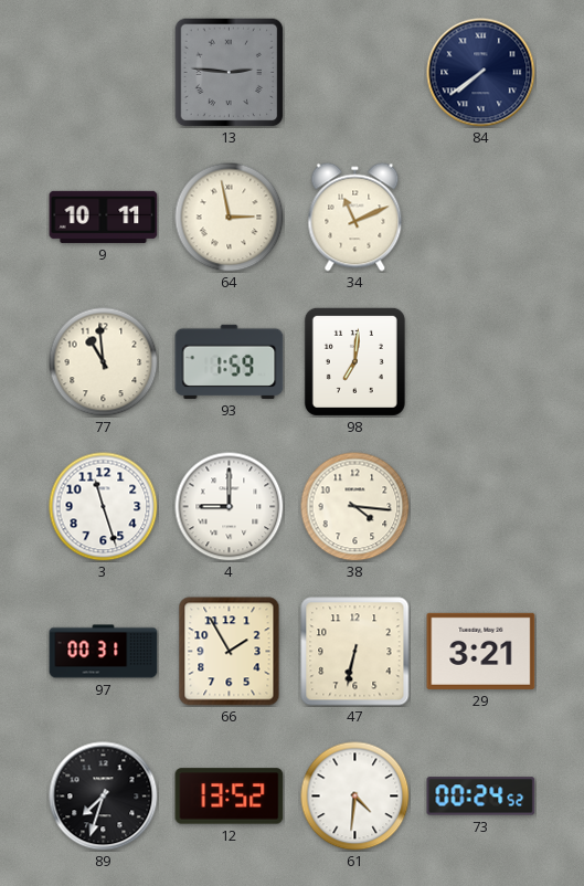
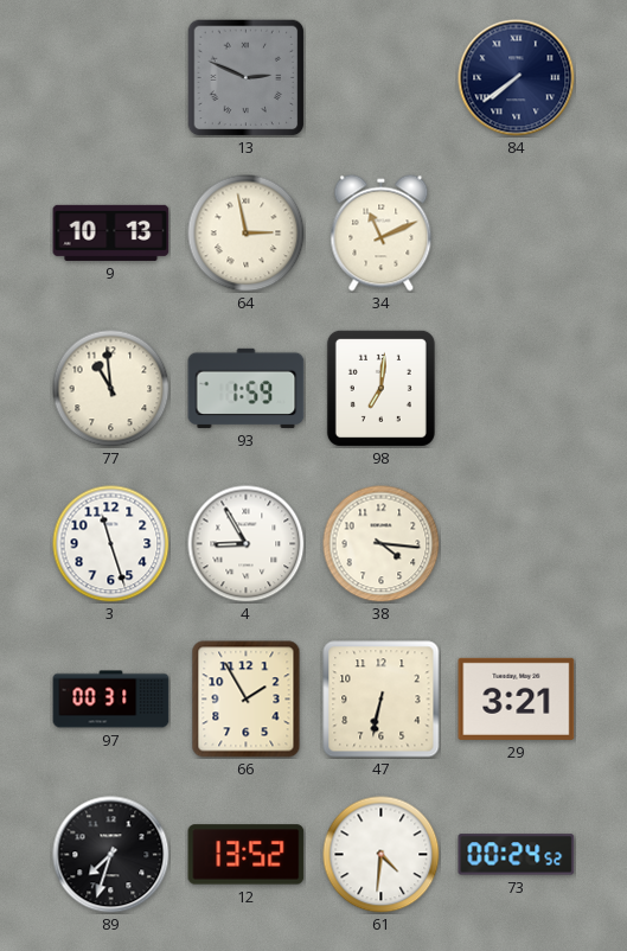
13: 2:46 -> 2:49 (245, 77)
9: 10:11 -> 10:13 (111, 232)
4: 9:00 -> 8:55 (247, 544)
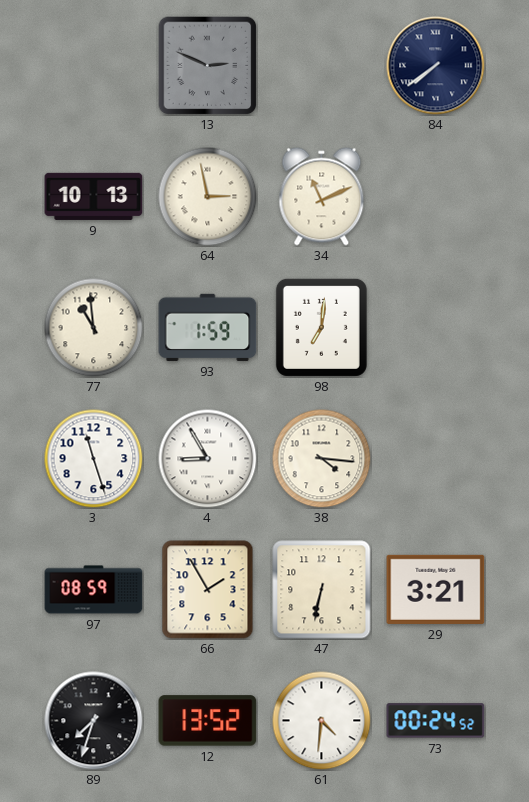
97: 00:31 -> 08:59 (94, 590)
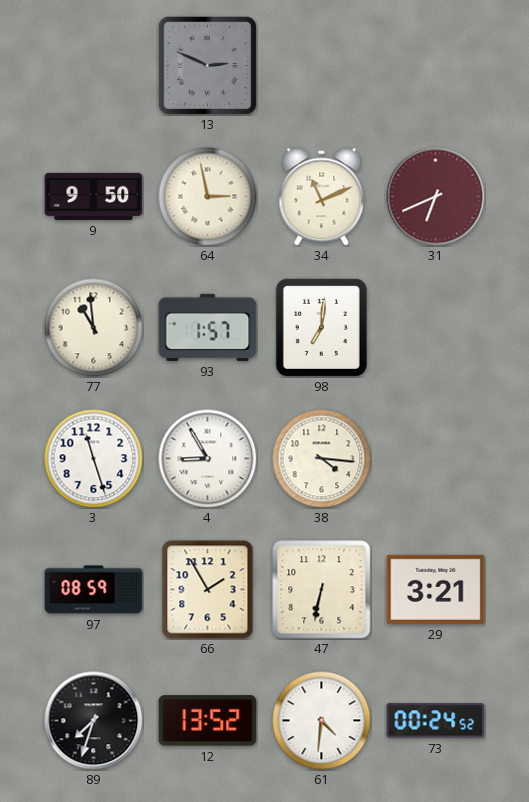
84: 7:39 -> none (436, 66)
9: 10:13 -> 9:50 (94, 196)
31: none -> 6:41 (436, 197)
93: 1:59 -> 1:57 (208, 327)
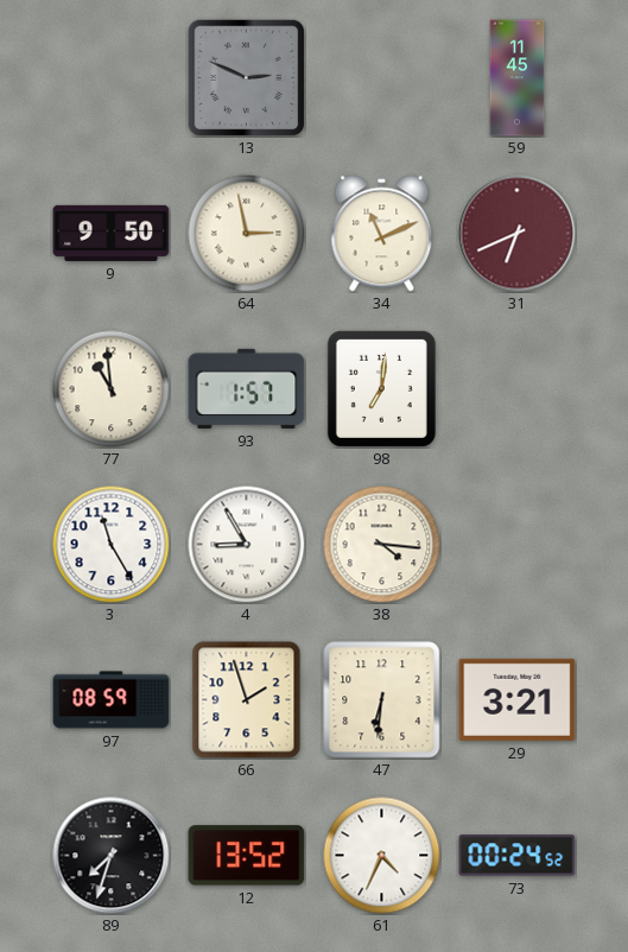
59: none -> 11:45 (518, 78)
3: 11:27 -> 11:25 (112, 545)
66: 1:55 -> 1:57 (247, 700)
47: 6:32 -> 6:31 (382, 700)
61: 4:31 -> 4:34 (382, 856)
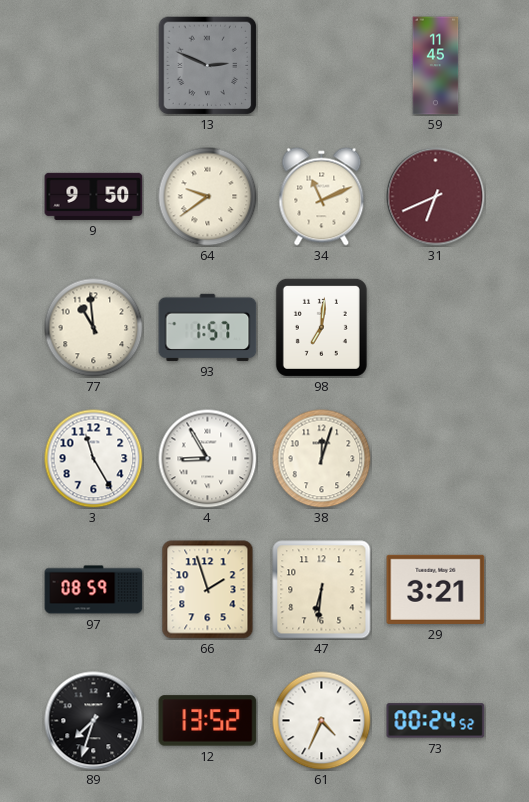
64: 2:58 -> 9:39 (208, 197)
38: 4:16 -> 12:03 (322, 459)
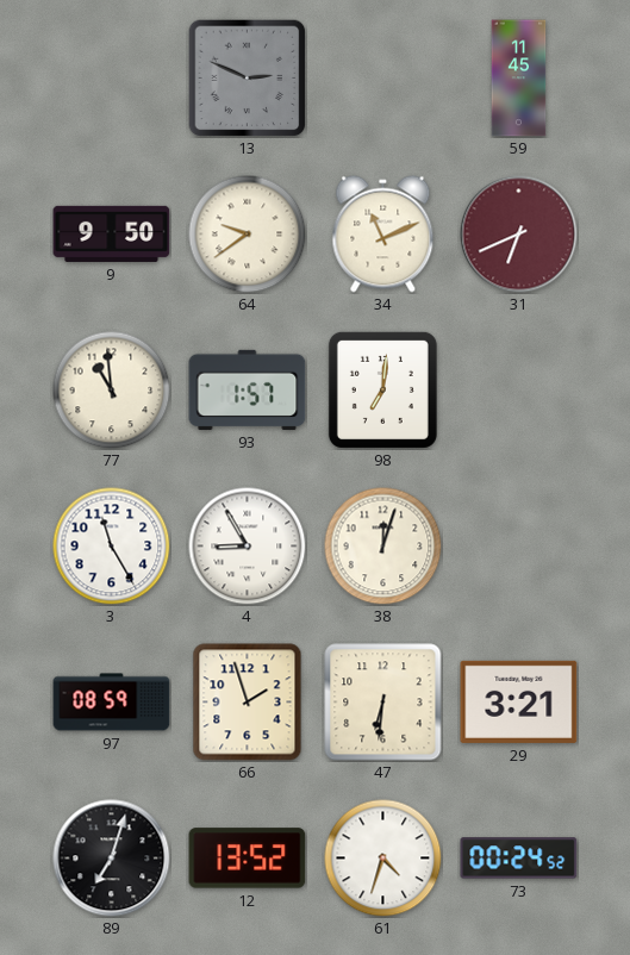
89: 7:33 -> 7:03 (112, 859)
61: 4:34 -> 4:33 (383, 859)
